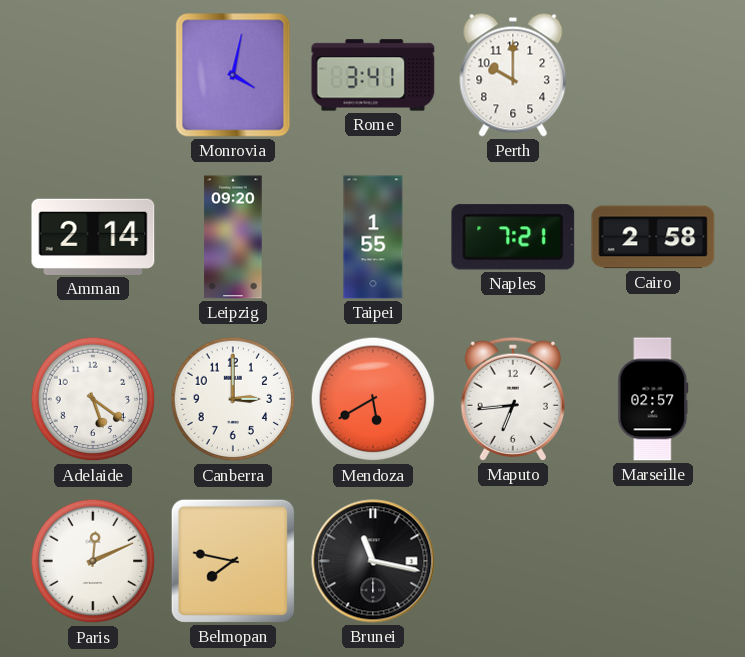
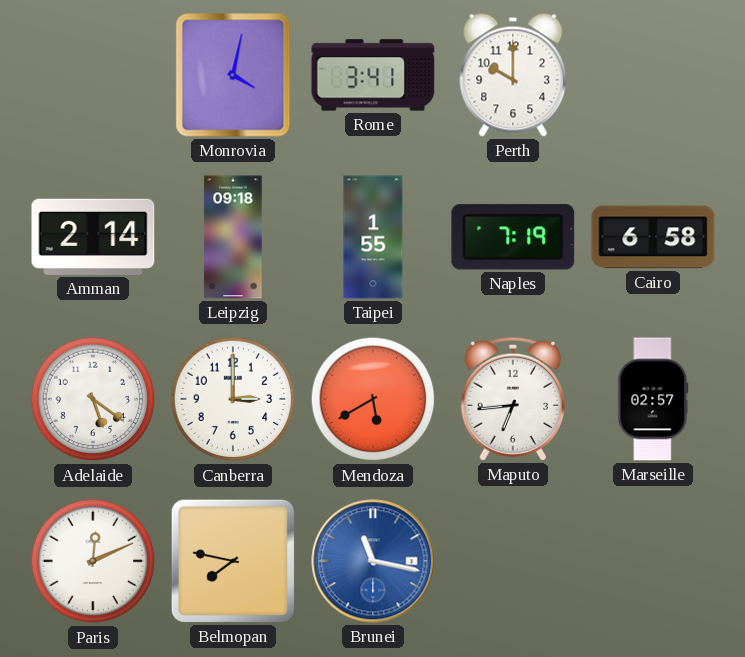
Leipzig: 09:20 -> 09:18 (233, 237)
Naples: 7:21 -> 7:19 (513, 237)
Cairo: 2:58 -> 6:58 (653, 237)
Brunei dial: black -> blue (373, 561)
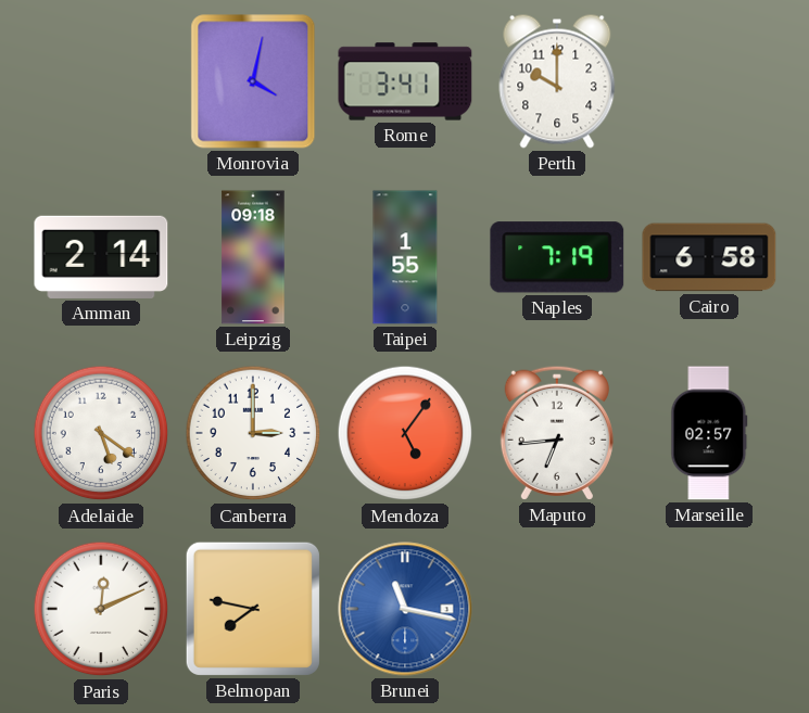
Mendoza: 5:40 -> 5:06 (405, 433)
